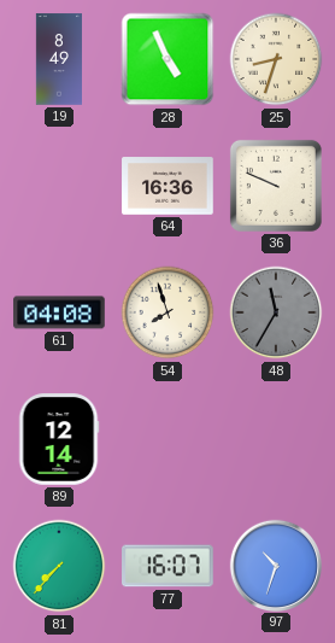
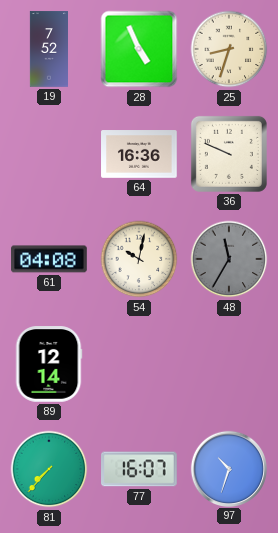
19: 8:49 -> 7:52 (48, 49)
54: 7:57 -> 10:02 (139, 259)
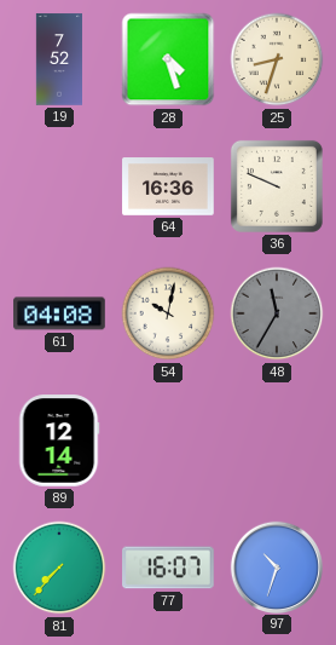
28: 4:56 -> 4:27 (168, 59)
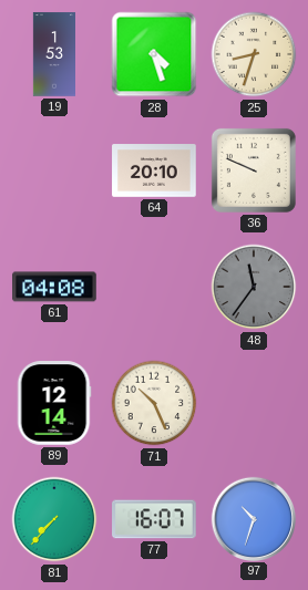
19: 7:52 -> 1:53 (53, 54)
64: 16:36 -> 20:10 (154, 170)
54: 10:02 -> none (168, 313)
48: 11:35 -> 11:36 (254, 287)
71: none -> 10:26 (154, 403)
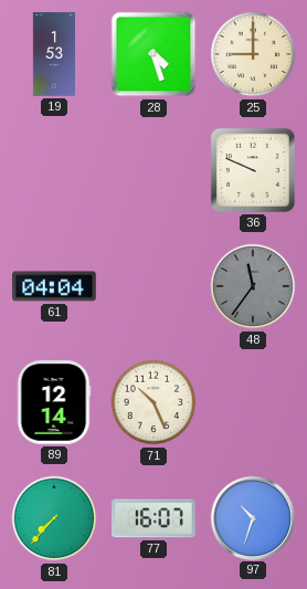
25: 8:33 -> 9:00 (253, 54)
64: 20:10 -> none (154, 170)
61: 04:08 -> 04:04 (54, 286)
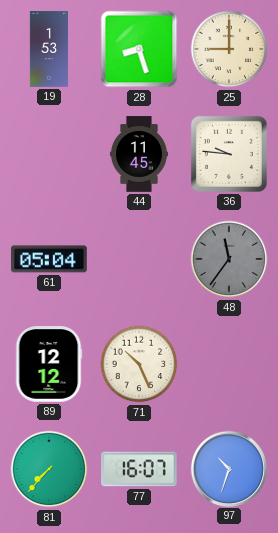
28: 4:27 -> 8:27 (139, 49)
44: none -> 11:45 (139, 154)
36: 9:49 -> 9:46 (229, 154)
61: 04:04 -> 05:04 (49, 259)
89: 12:14 -> 12:12 (49, 364)
